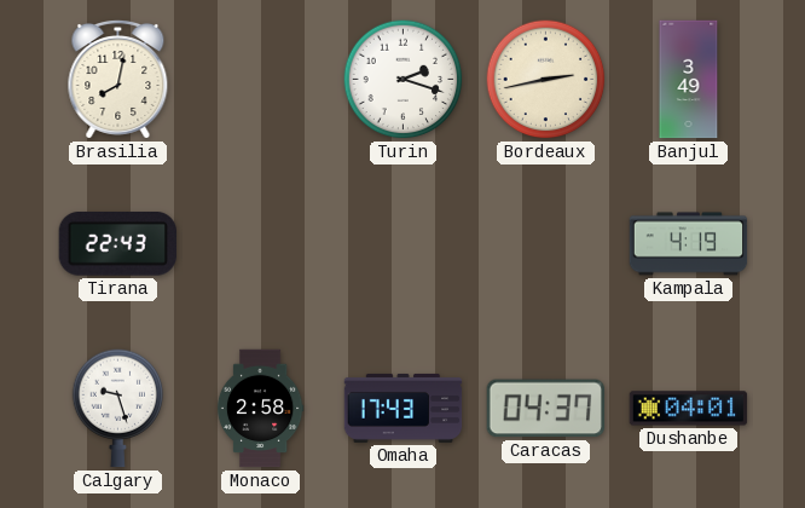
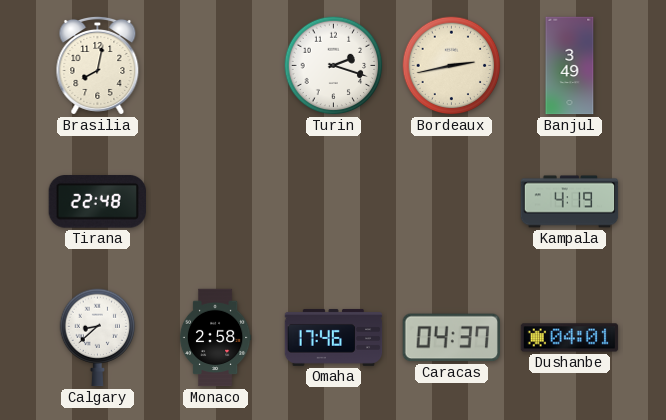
Tirana: 22:43 -> 22:48 (97, 202)
Calgary: 9:27 -> 8:38 (98, 338)
Omaha: 17:43 -> 17:46 (334, 337)
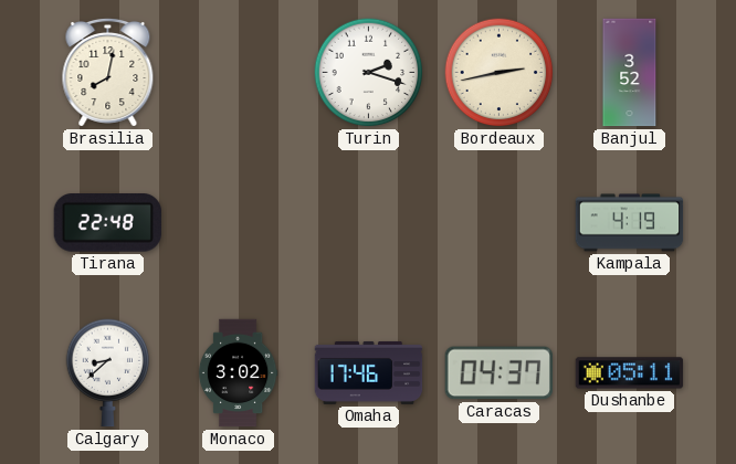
Banjul: 3:49 -> 3:52 (630, 73)
Monaco: 2:58 -> 3:02 (238, 373)
Dushanbe: 04:01 -> 05:11 (630, 373)
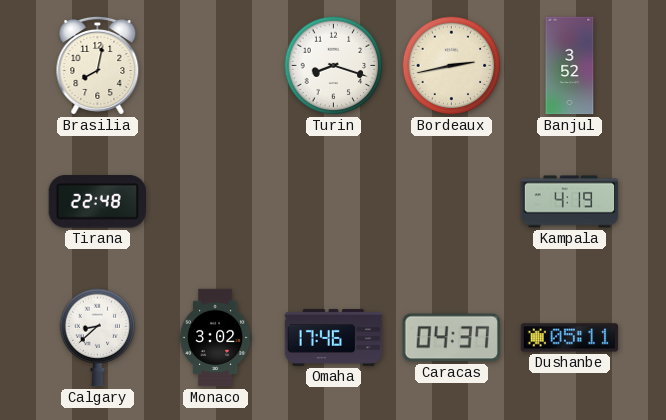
Turin: 2:18 -> 8:18 (334, 66)
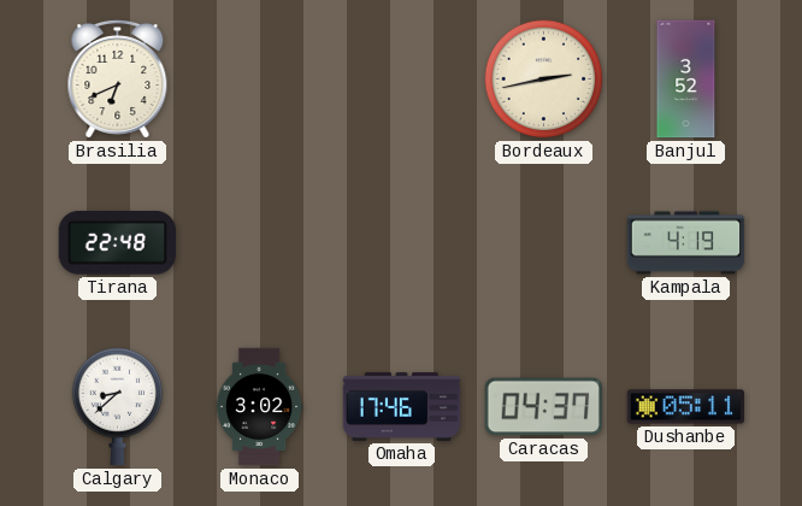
Brasilia: 8:02 -> 6:41 (118, 78)
Turin: 8:18 -> none (334, 66)
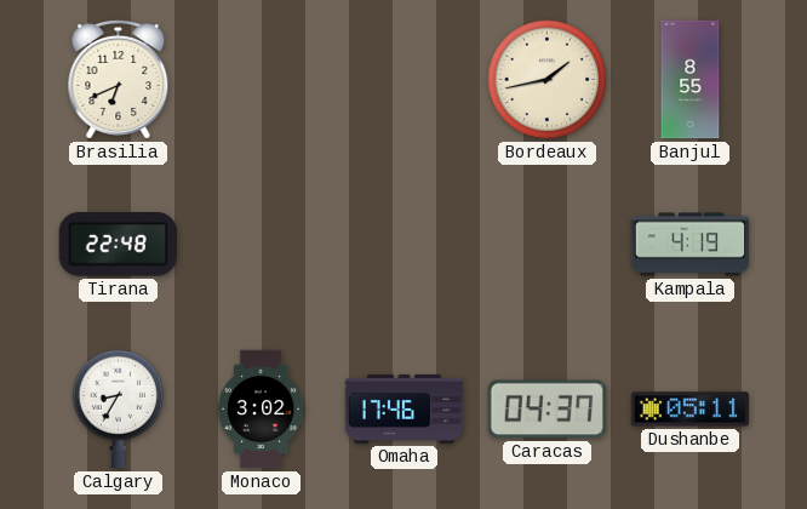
Bordeaux: 2:43 -> 1:43 (548, 80)
Banjul: 3:52 -> 8:55 (691, 80)
Calgary: 8:38 -> 8:35 (119, 410)
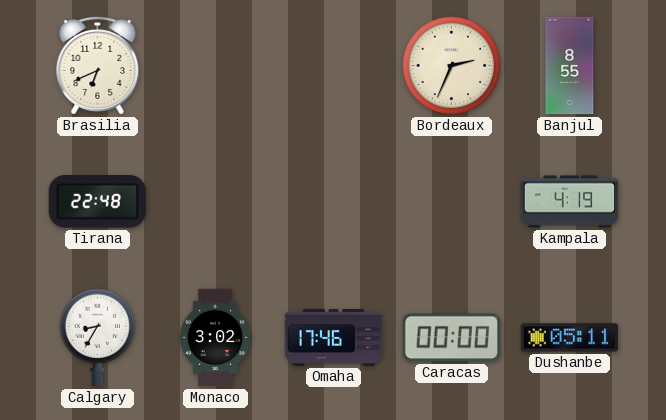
Bordeaux: 1:43 -> 2:34 (452, 66)
Caracas: 04:37 -> 00:00 (451, 338)
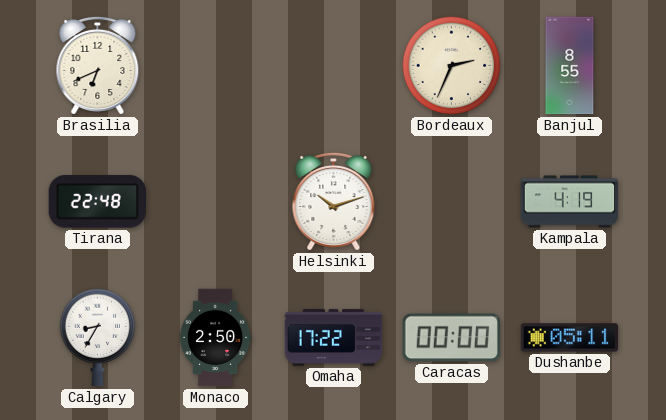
Helsinki: none -> 10:12 (334, 201)
Monaco: 3:02 -> 2:50 (215, 338)
Omaha: 17:46 -> 17:22 (334, 337)
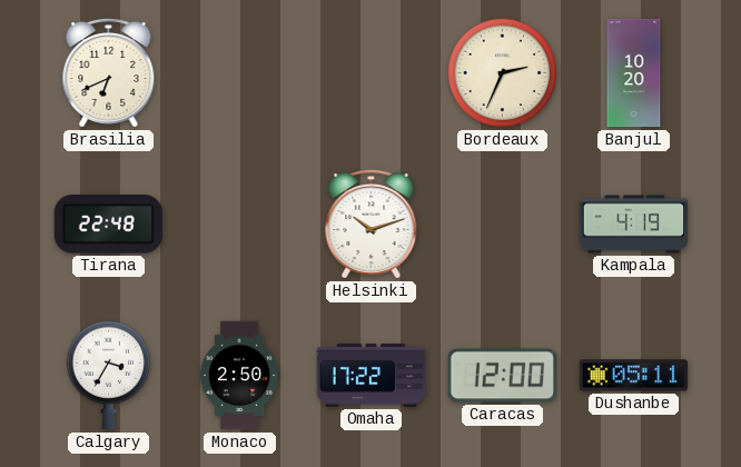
Banjul: 8:55 -> 10:20 (634, 73)
Calgary: 8:35 -> 3:35 (109, 376)
Caracas: 00:00 -> 12:00 (502, 376)
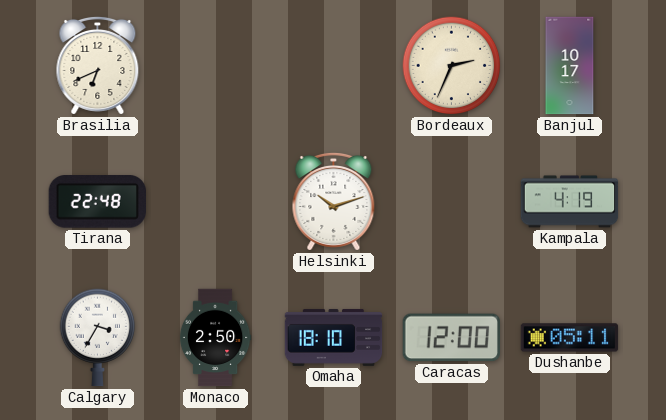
Banjul: 10:20 -> 10:17 (570, 66)
Omaha: 17:22 -> 18:10 (334, 337)
